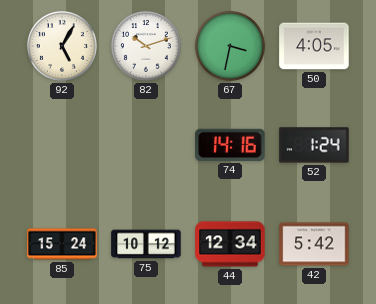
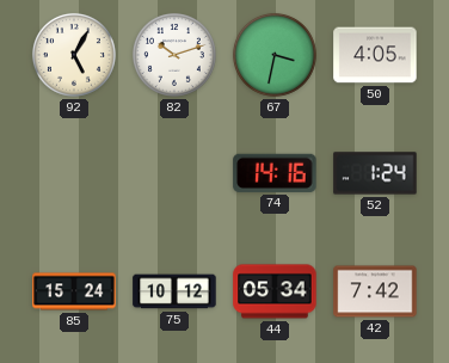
44: 12:34 -> 05:34 (275, 291)
42: 5:42 -> 7:42 (375, 291)
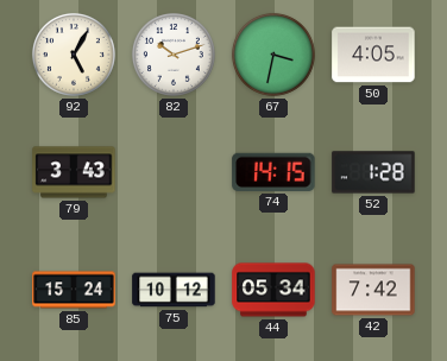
79: none -> 3:43 (74, 172)
74: 14:16 -> 14:15 (273, 172)
52: 1:24 -> 1:28 (373, 172)
